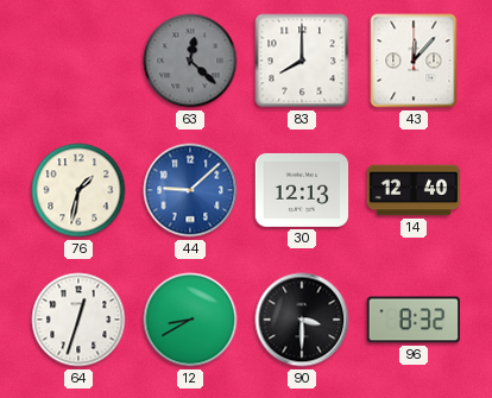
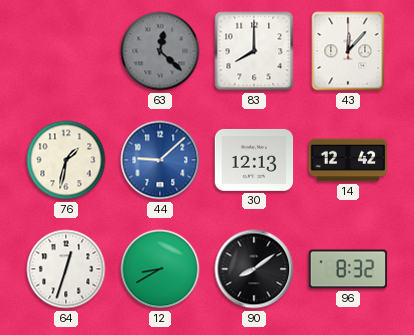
14: 12:40 -> 12:42 (348, 160)
90: 3:30 -> 8:09 (254, 269)
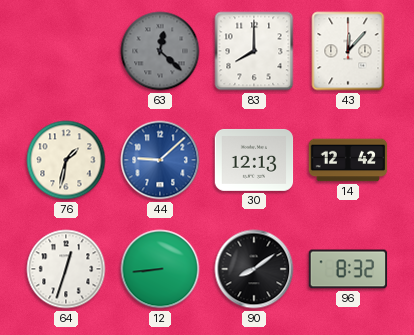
12: 8:40 -> 8:44 (160, 269)
